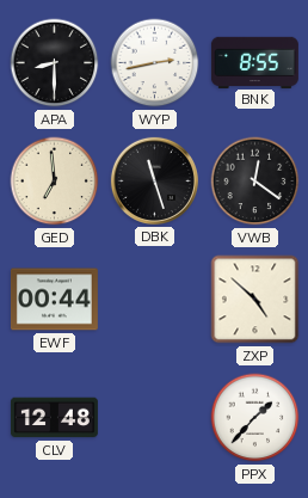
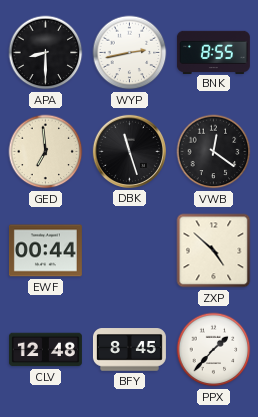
BFY: none -> 8:45 (129, 350)
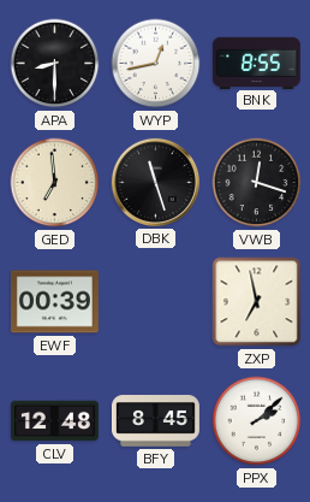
WYP: 2:43 -> 12:43 (156, 64)
VWB: 12:21 -> 12:18 (257, 183)
EWF: 00:44 -> 00:39 (54, 302)
ZXP: 4:52 -> 6:58 (257, 302)
PPX: 1:37 -> 2:08 (257, 421)
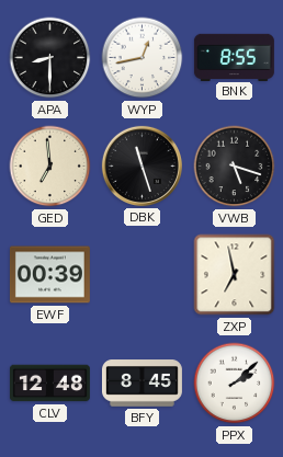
VWB: 12:18 -> 5:18 (235, 167)
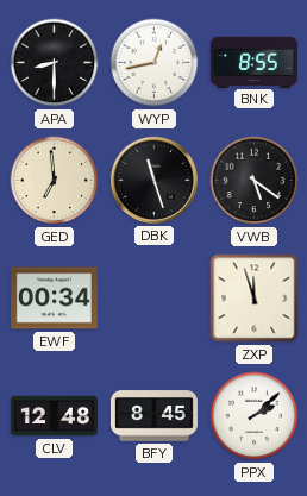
VWB: 5:18 -> 5:21 (255, 181)
EWF: 00:39 -> 00:34 (54, 299)
ZXP: 6:58 -> 11:57 (255, 299)
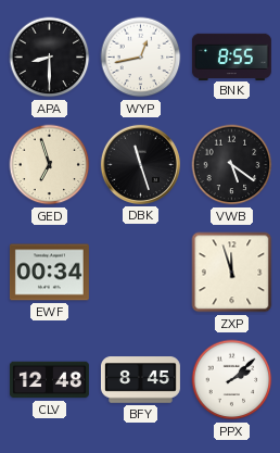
GED: 6:59 -> 6:57 (50, 165)
